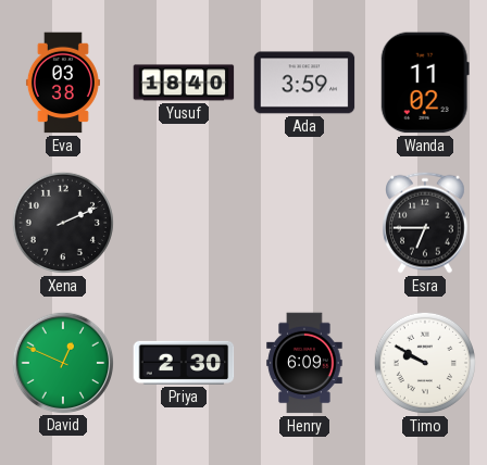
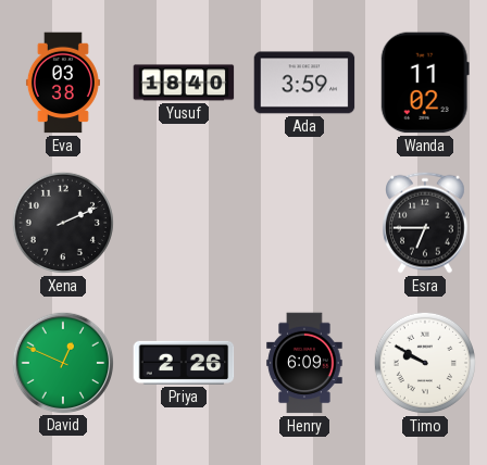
Priya: 2:30 -> 2:26 (184, 363)
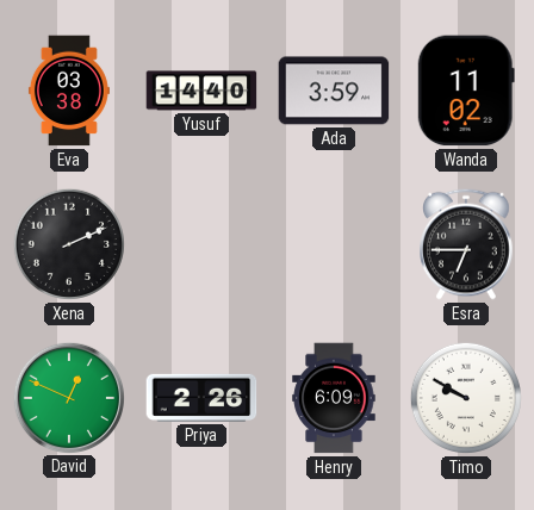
Yusuf: 18:40 -> 14:40 (201, 91)
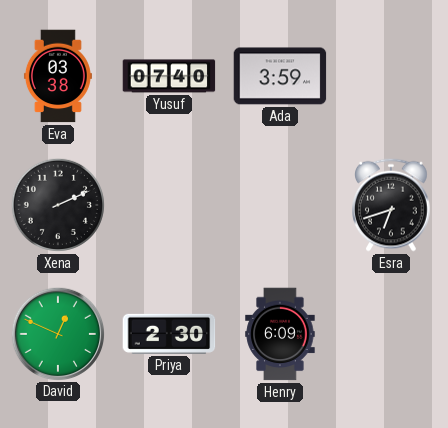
Yusuf: 14:40 -> 07:40 (169, 76)
Wanda: 11:02 -> none (466, 91)
Esra: 6:45 -> 6:42 (392, 205)
Priya: 2:26 -> 2:30 (169, 334)
Timo: 9:50 -> none (466, 398)
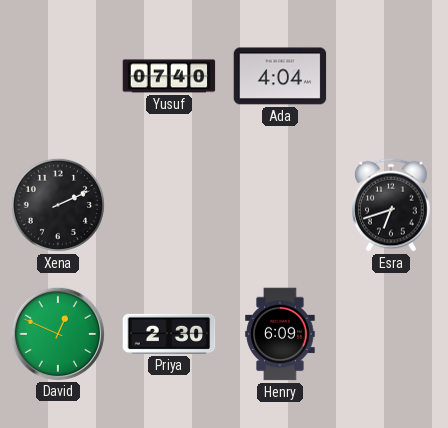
Eva: 03:38 -> none (58, 76)
Ada: 3:59 -> 4:04 (280, 76)
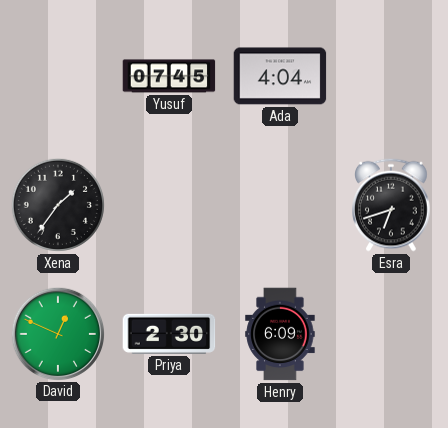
Yusuf: 07:40 -> 07:45 (169, 76)
Xena: 2:11 -> 1:36 (58, 205)
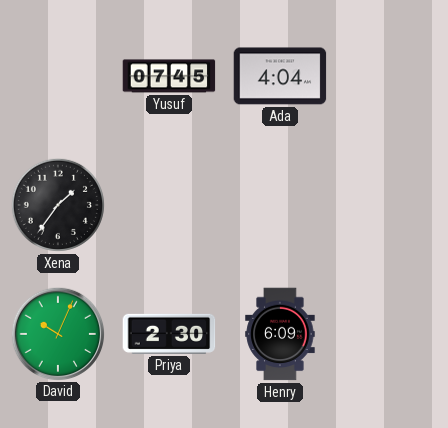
Esra: 6:42 -> none (392, 205)
David: 12:49 -> 10:04 (57, 333)
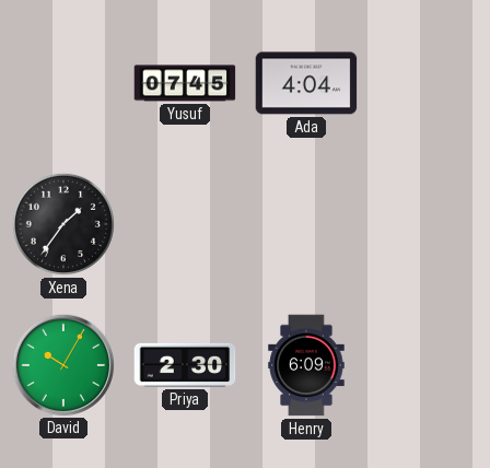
David: 10:04 -> 10:05 (62, 364)
